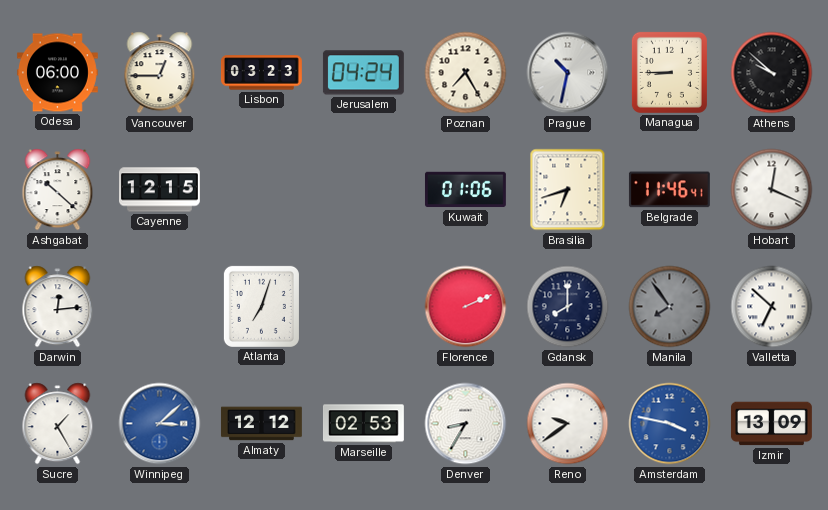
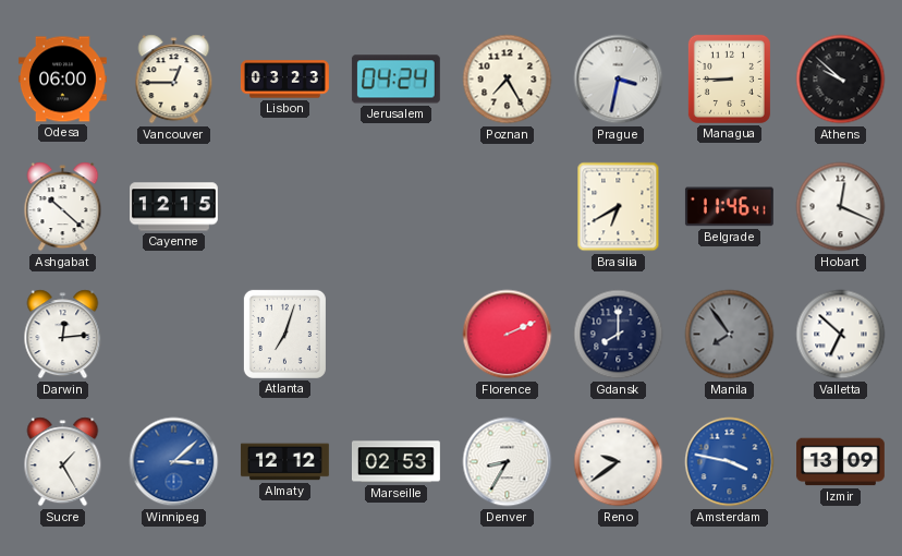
Prague: 10:32 -> 3:32 (619, 80)
Kuwait: 01:06 -> none (465, 190)
Brasilia: 6:42 -> 6:40 (619, 207)
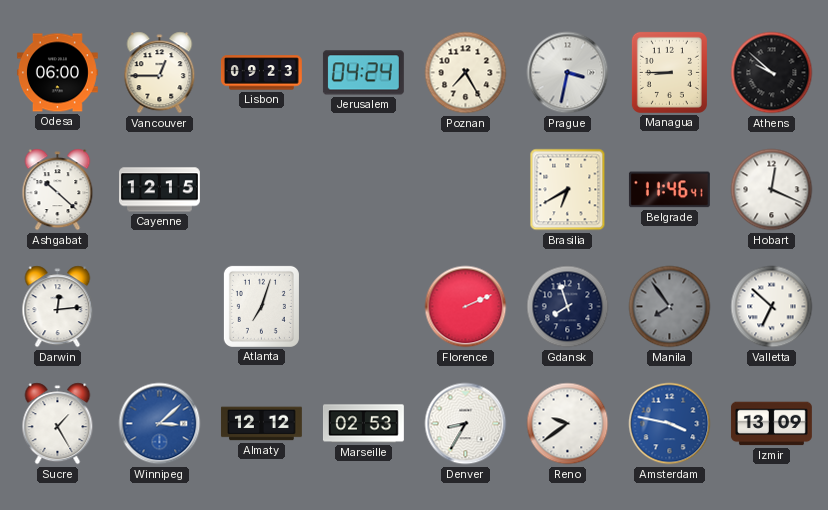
Lisbon: 03:23 -> 09:23 (261, 73)
Gdansk: 8:00 -> 7:57 (568, 307)
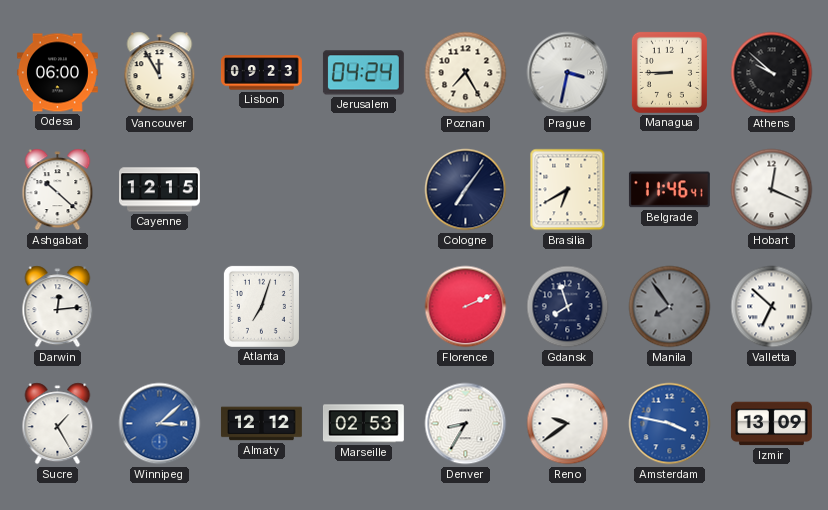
Vancouver: 12:45 -> 11:55 (160, 73)
Cologne: none -> 7:06 (466, 190)
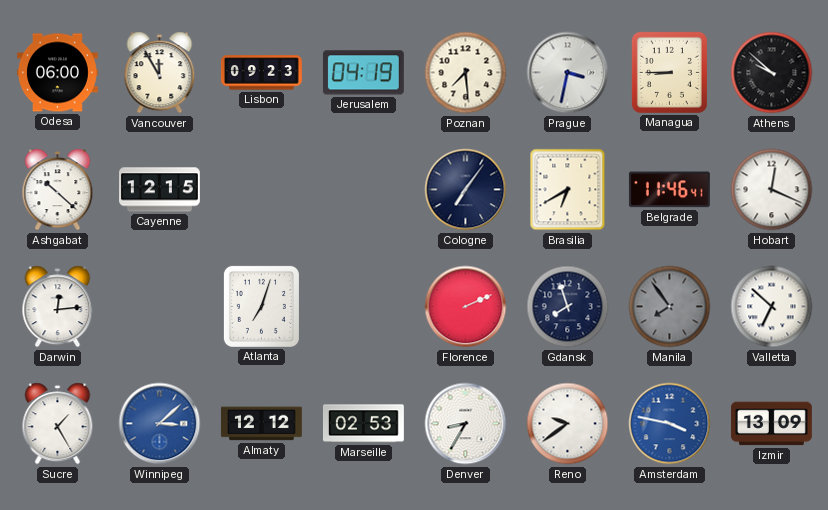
Jerusalem: 04:24 -> 04:19 (363, 73)
Poznan: 7:25 -> 7:29 (466, 73)
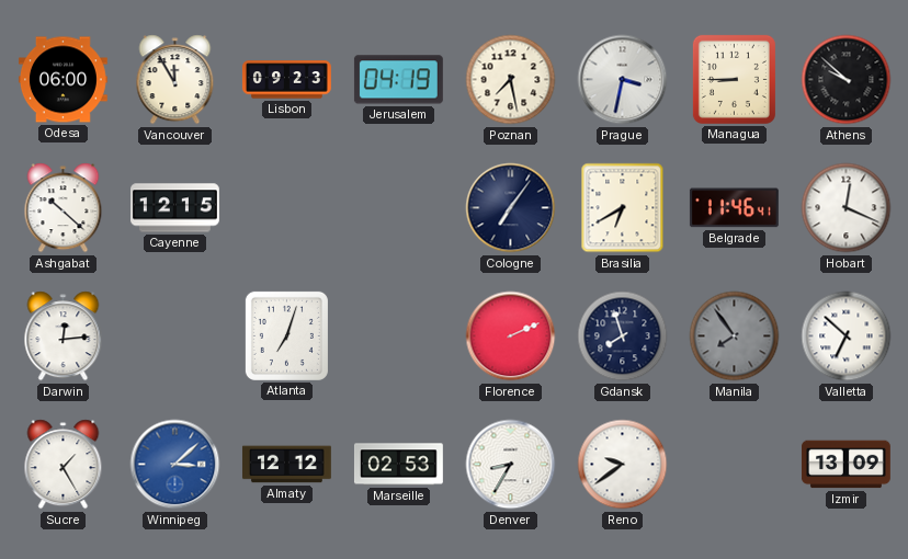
Poznan: 7:29 -> 7:28 (511, 80)
Amsterdam: 3:47 -> none (670, 424)
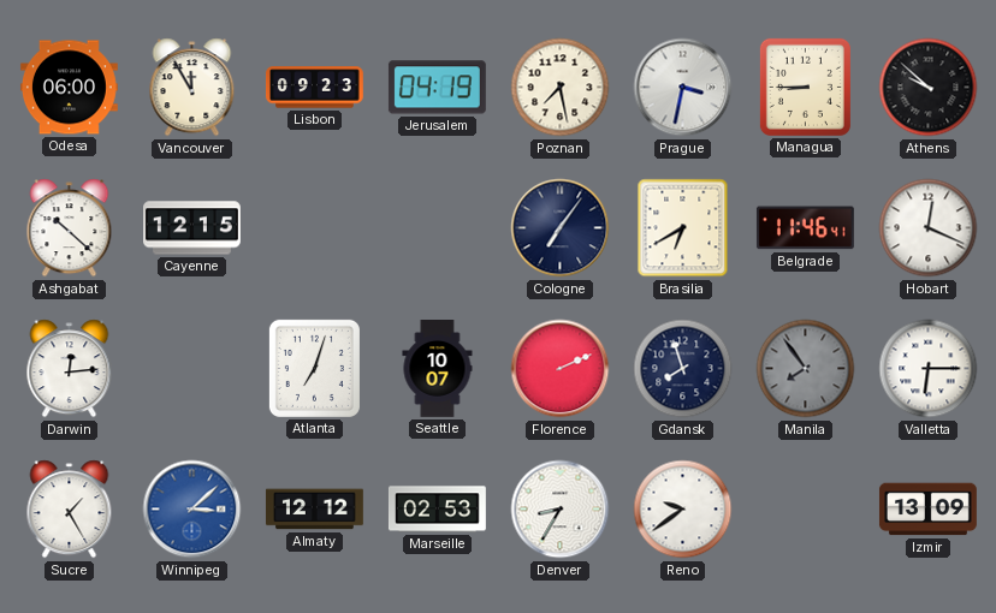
Seattle: none -> 10:07 (438, 369)
Valletta: 6:52 -> 6:15 (929, 369)
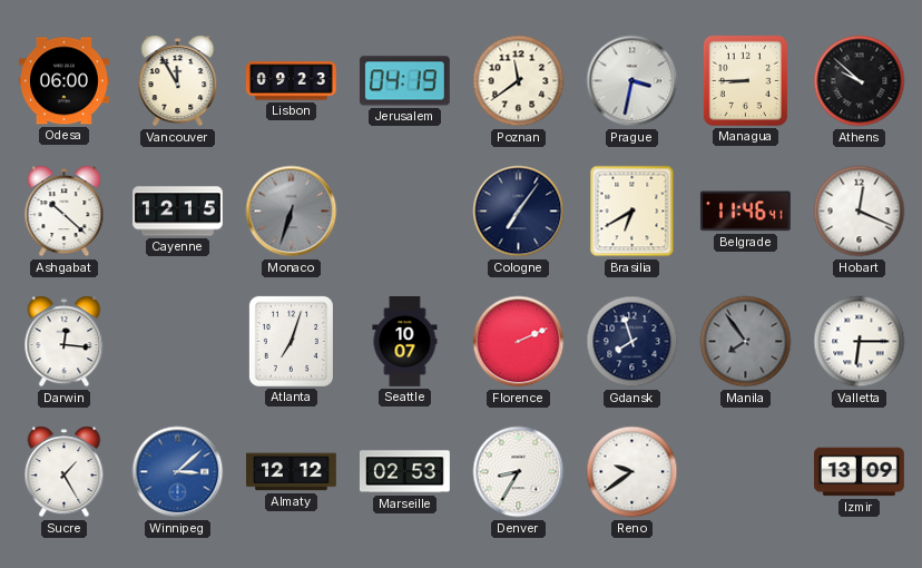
Poznan: 7:28 -> 11:39 (519, 81)
Monaco: none -> 6:33 (292, 212)
Darwin: 12:14 -> 12:16 (65, 342)
